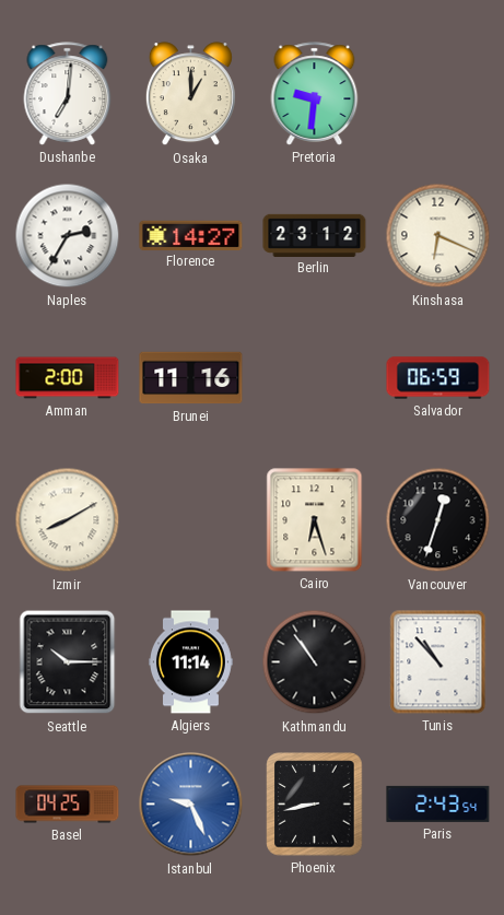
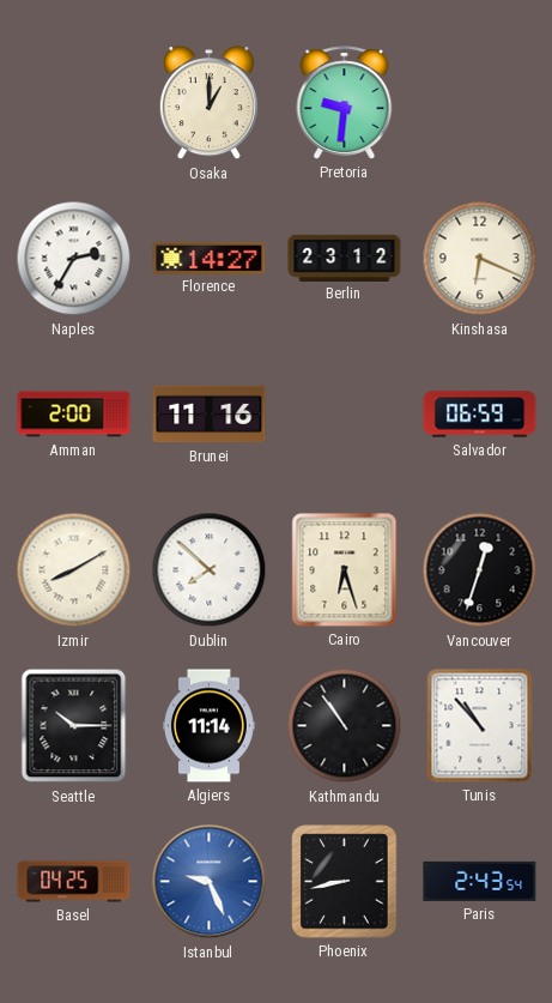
Dushanbe: 7:01 -> none (68, 94)
Dublin: none -> 7:52 (210, 570)
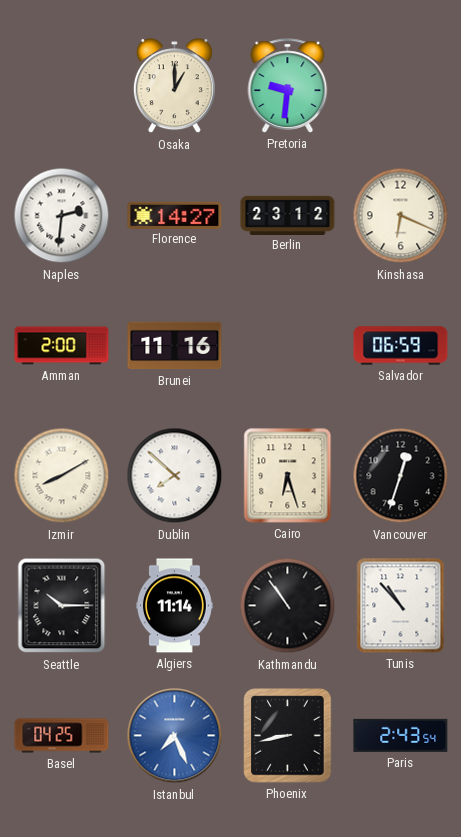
Naples: 2:35 -> 2:31 (62, 216)
Istanbul: 9:26 -> 7:26 (175, 736)
